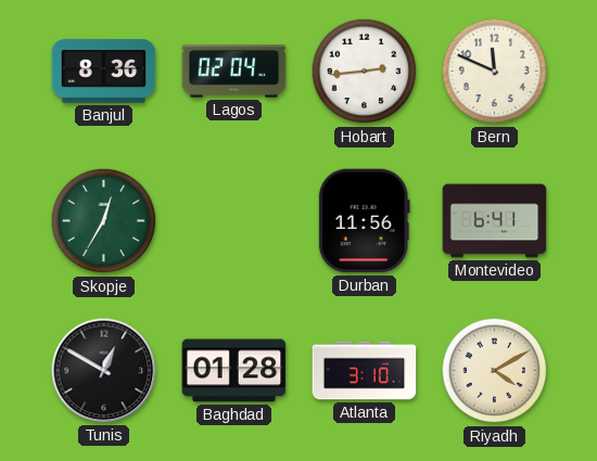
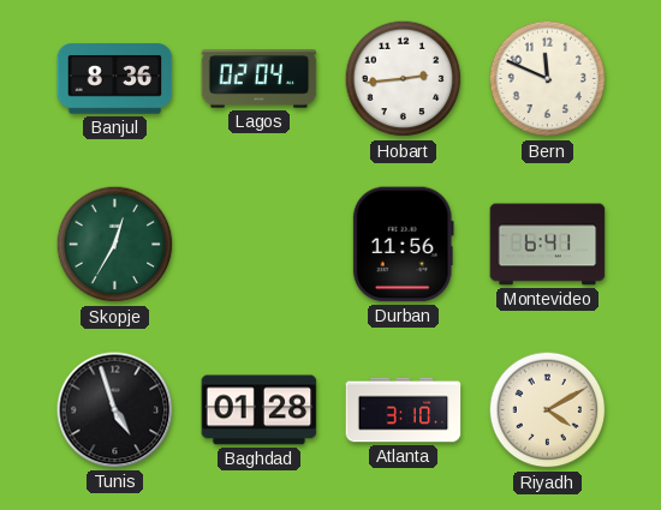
Tunis: 12:50 -> 4:57 (115, 410)
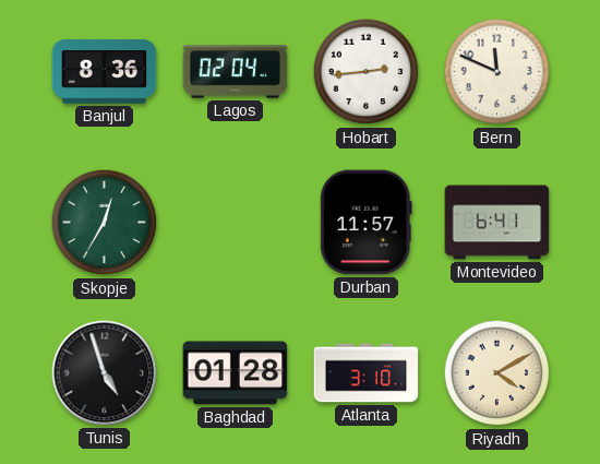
Durban: 11:56 -> 11:57 (365, 223)
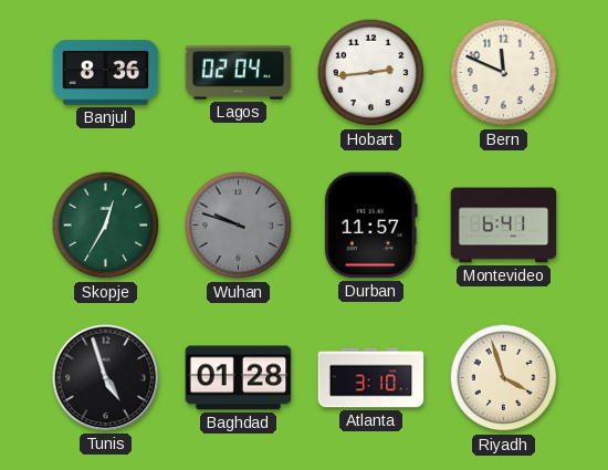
Wuhan: none -> 9:48 (239, 226)
Riyadh: 4:10 -> 3:57 (504, 378)
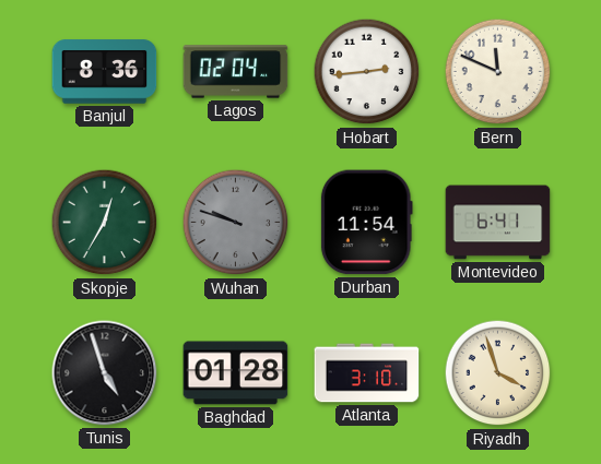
Durban: 11:57 -> 11:54 (366, 223)
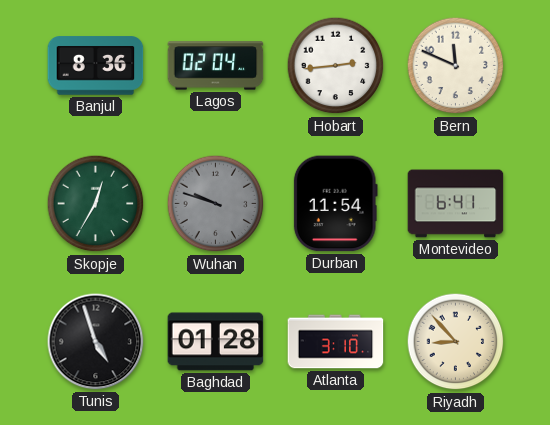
Riyadh: 3:57 -> 8:53 (456, 342)
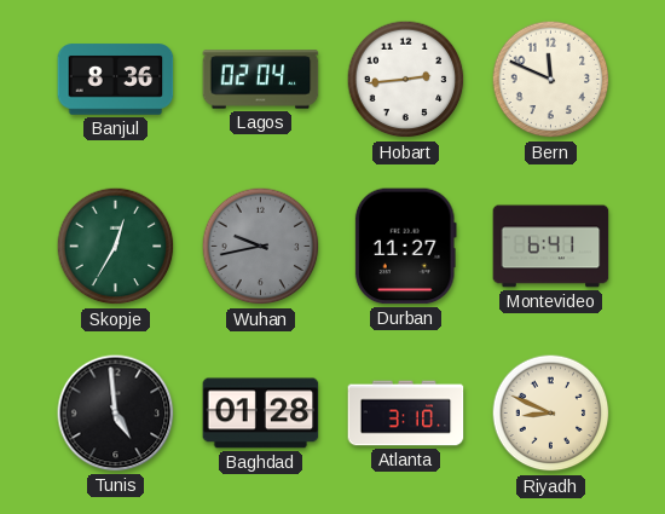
Wuhan: 9:48 -> 9:43 (261, 247)
Durban: 11:54 -> 11:27 (405, 247)
Tunis: 4:57 -> 4:59 (116, 414)
Riyadh: 8:53 -> 8:49 (551, 414)
